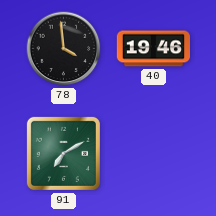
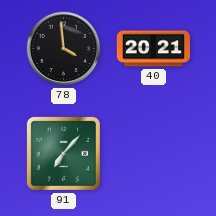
40: 19:46 -> 20:21 (153, 49)
91: 7:10 -> 7:07 (63, 153)
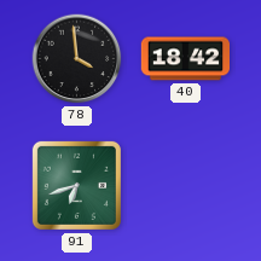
40: 20:21 -> 18:42 (185, 59)
91: 7:07 -> 6:42 (76, 185)
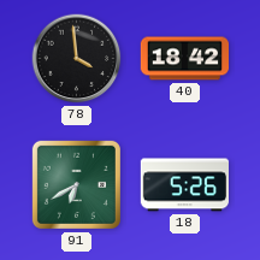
91: 6:42 -> 6:40 (76, 184)
18: none -> 5:26 (184, 185)
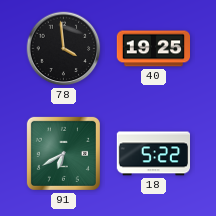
40: 18:42 -> 19:25 (153, 49)
18: 5:26 -> 5:22 (153, 154)
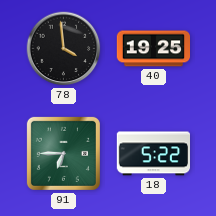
91: 6:40 -> 6:45 (63, 153)
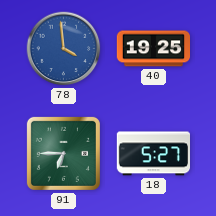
78 dial: black -> blue (64, 49)
18: 5:22 -> 5:27 (153, 154)
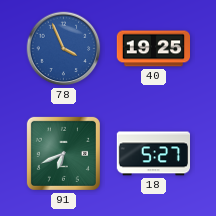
78: 3:59 -> 3:56 (64, 49)
91: 6:45 -> 6:41 (63, 153)
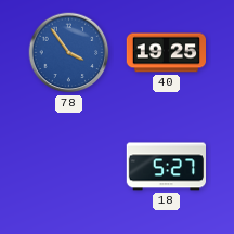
78: 3:56 -> 3:54 (69, 53)
91: 6:41 -> none (63, 153)
